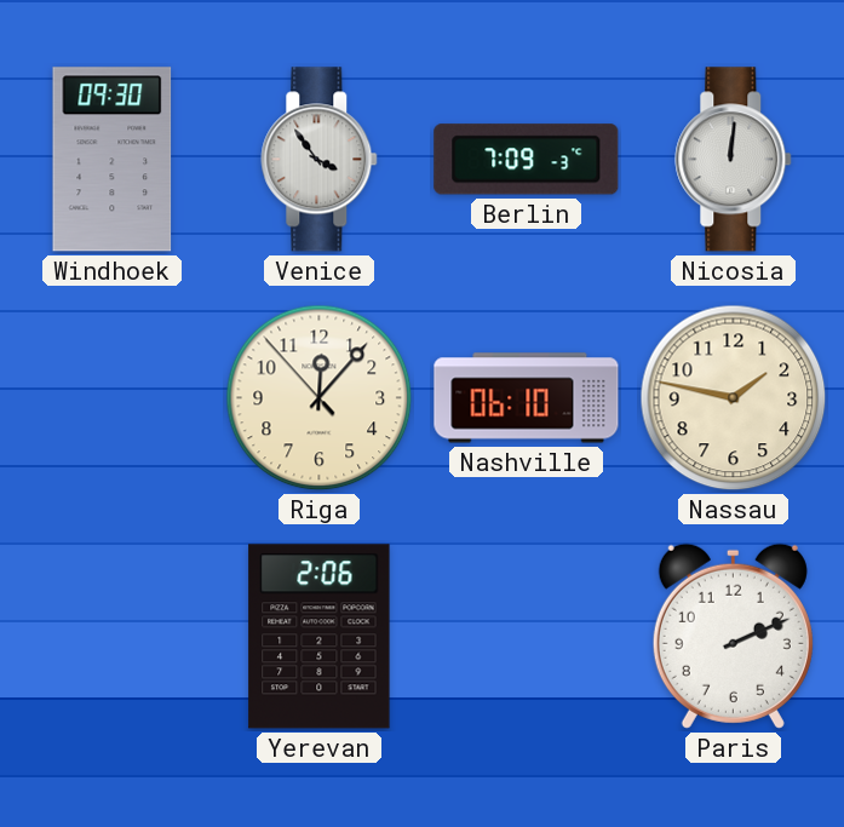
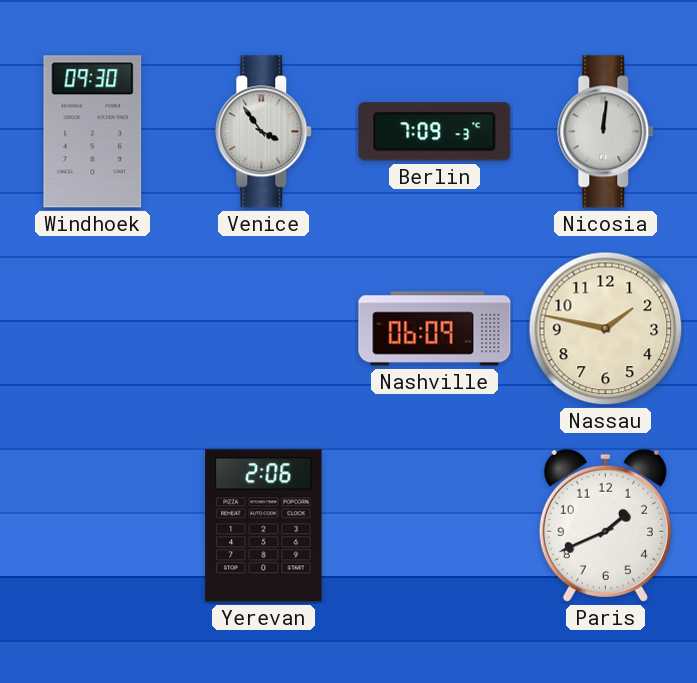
Riga: 12:06 -> none (320, 398)
Nashville: 06:10 -> 06:09 (435, 329)
Paris: 2:11 -> 1:41 (605, 525)
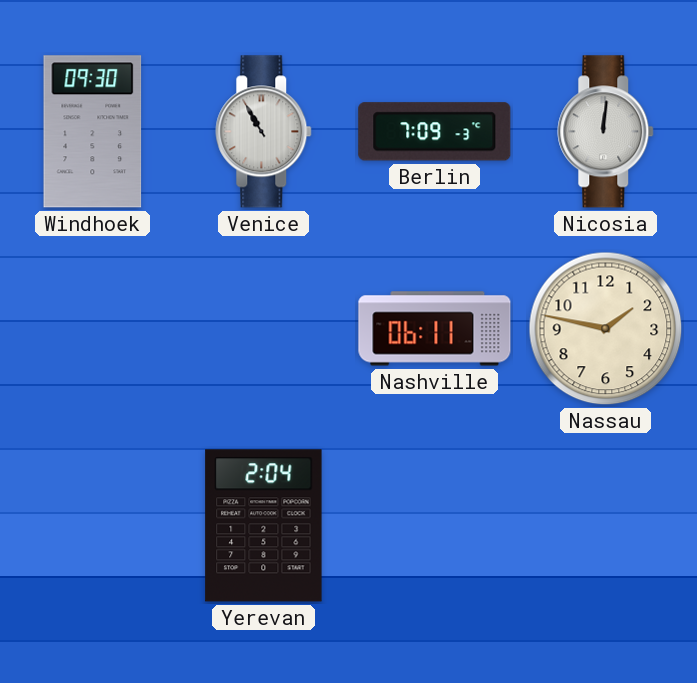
Venice: 3:54 -> 10:55 (264, 132)
Nashville: 06:09 -> 06:11 (435, 329)
Yerevan: 2:06 -> 2:04 (264, 526)
Paris: 1:41 -> none (605, 525)
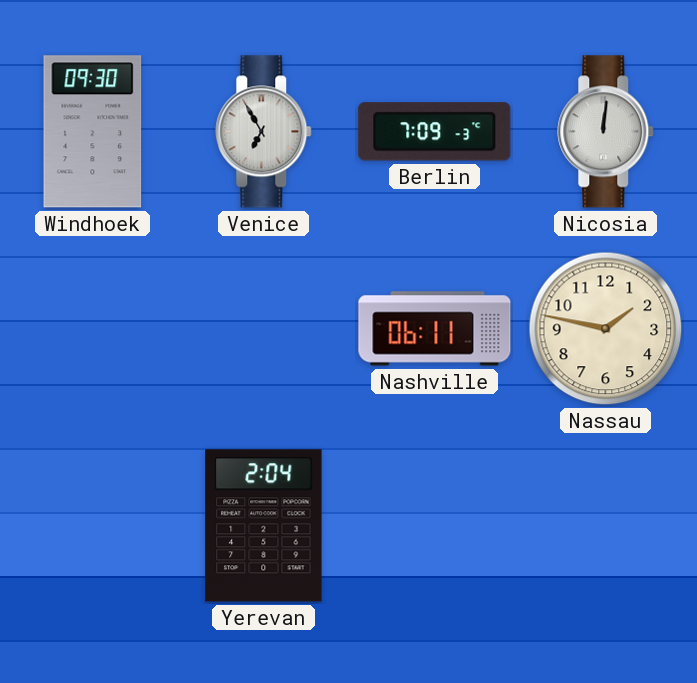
Venice: 10:55 -> 6:55 (264, 132)
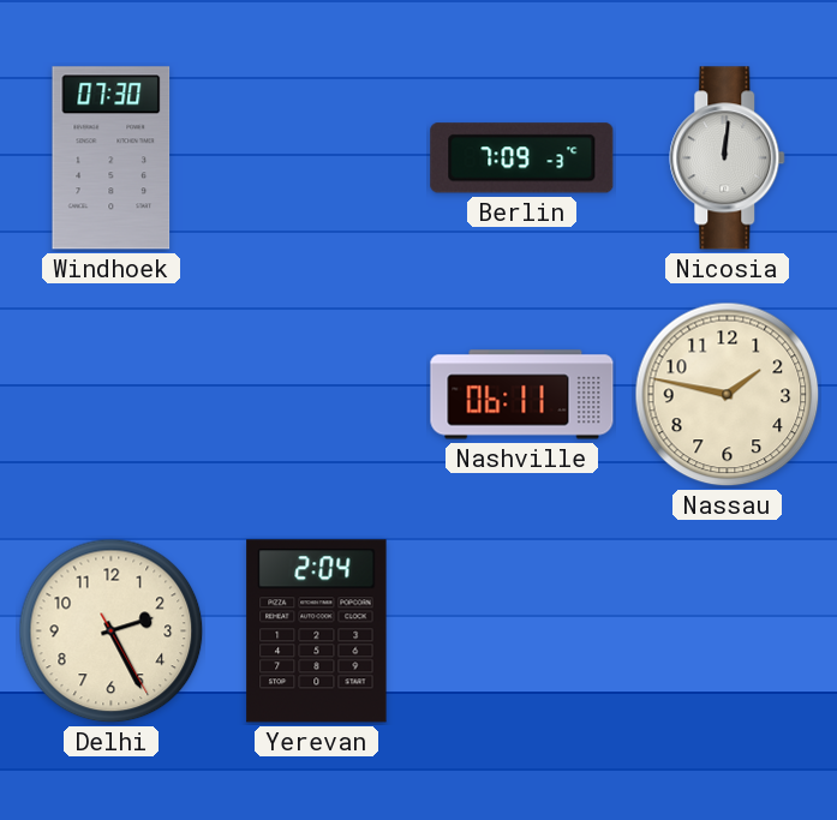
Windhoek: 09:30 -> 07:30 (112, 158)
Venice: 6:55 -> none (264, 132)
Delhi: none -> 2:25 (112, 632)
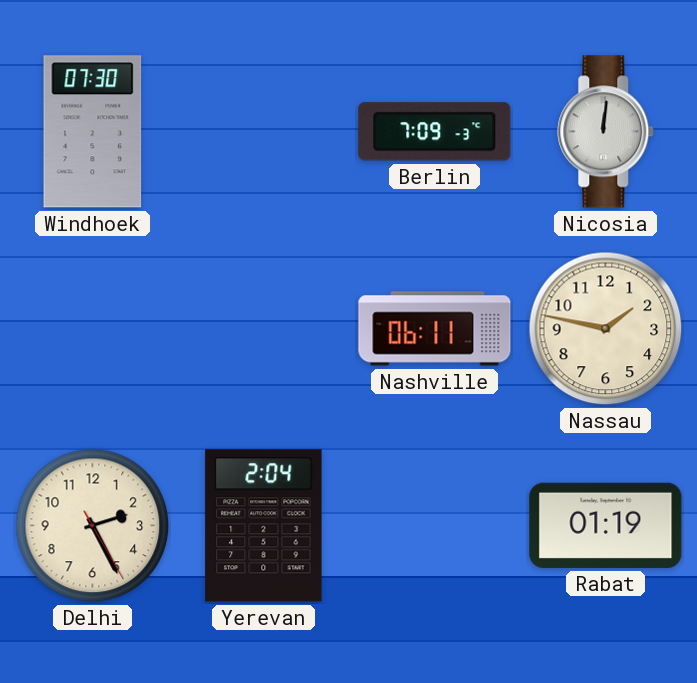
Rabat: none -> 01:19 (606, 525)
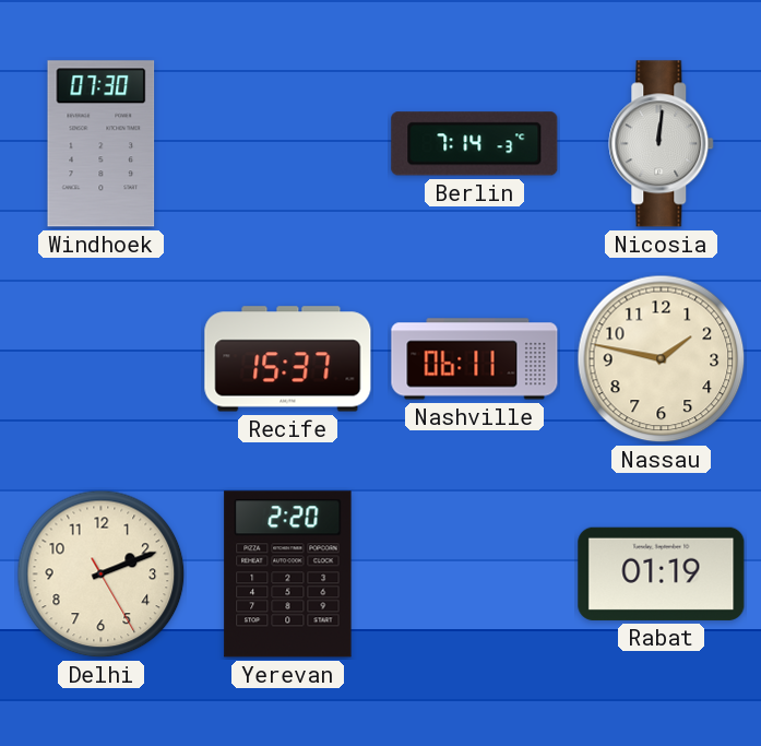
Berlin: 7:09 -> 7:14 (475, 144)
Recife: none -> 15:37 (288, 359)
Delhi: 2:25 -> 2:11 (102, 575)
Yerevan: 2:04 -> 2:20 (288, 575)
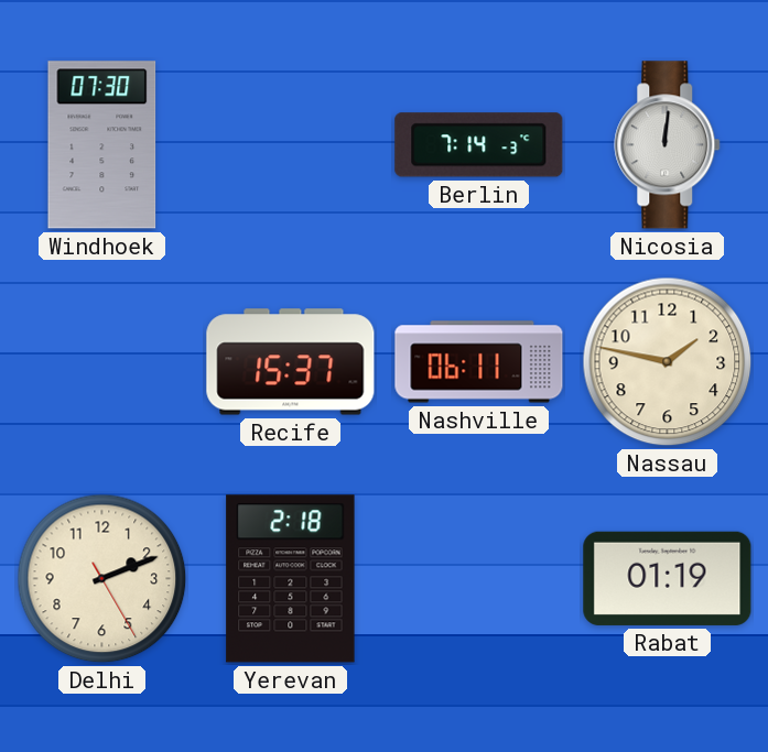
Yerevan: 2:20 -> 2:18 (291, 579)
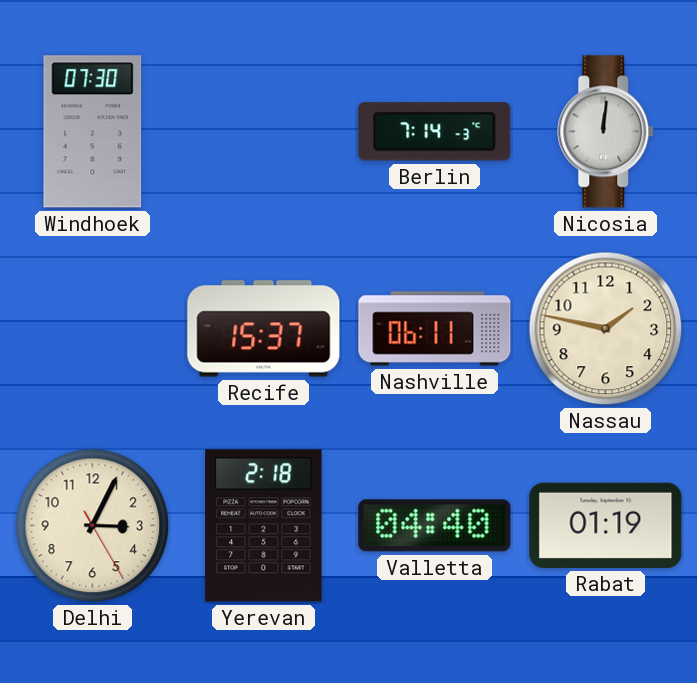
Delhi: 2:11 -> 3:04 (93, 526)
Valletta: none -> 04:40 (435, 526)
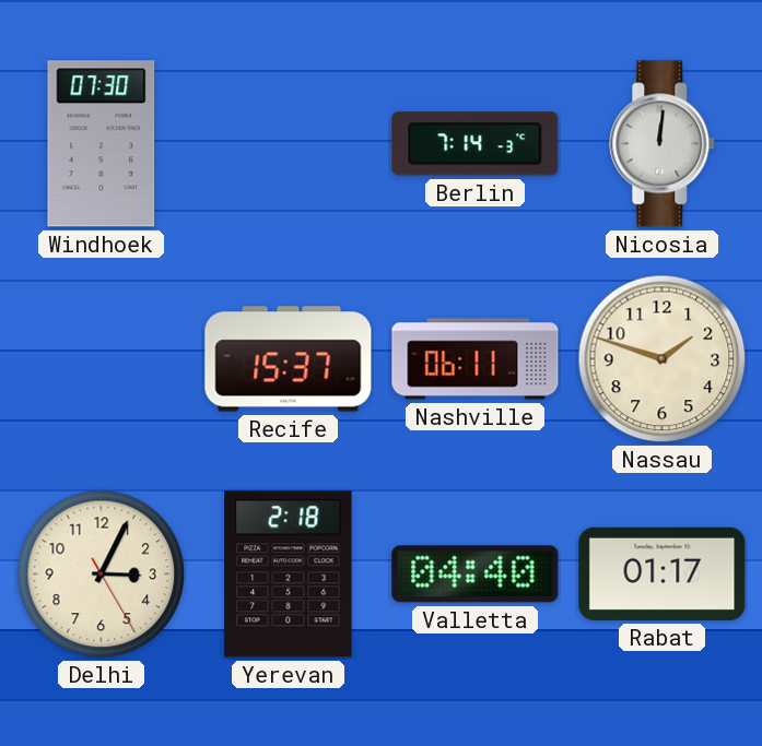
Nassau: 1:47 -> 1:48 (663, 359)
Rabat: 01:19 -> 01:17 (663, 573)
